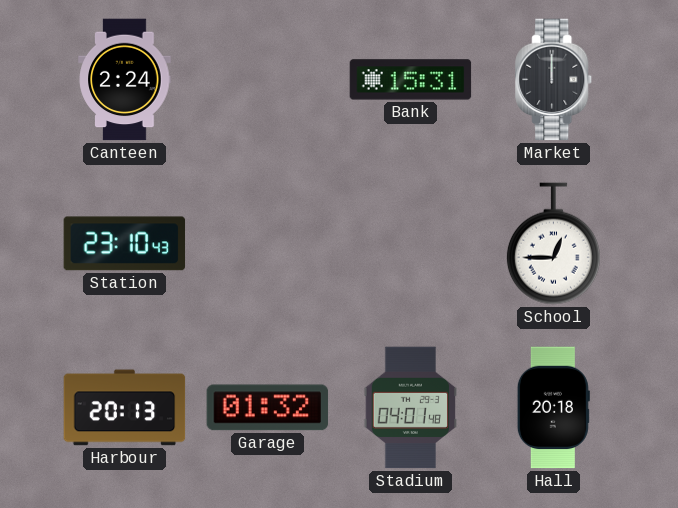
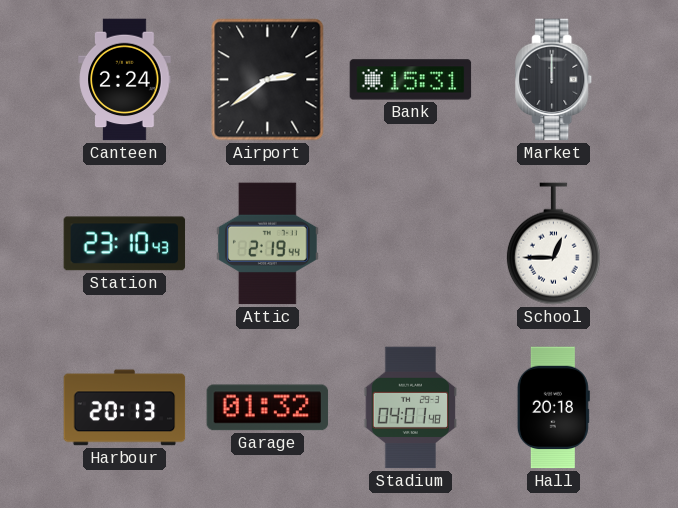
Airport: none -> 2:39 (268, 80)
Attic: none -> 2:19 (267, 244)
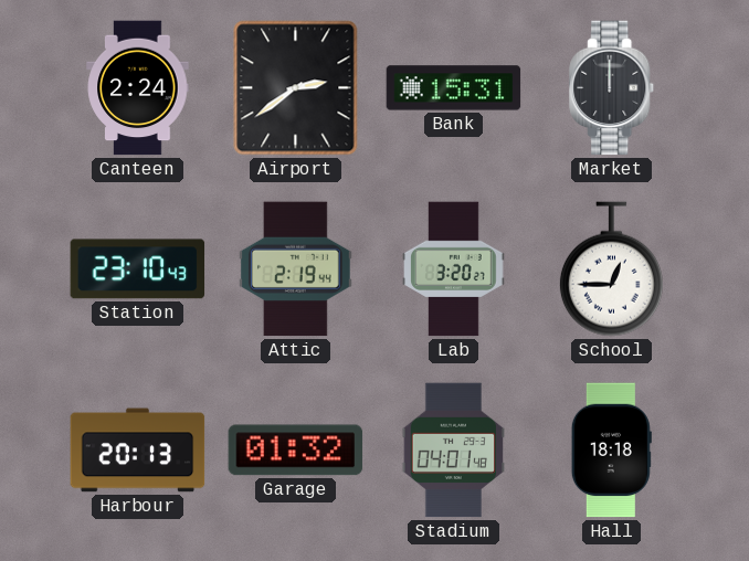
Lab: none -> 3:20 (454, 269)
Hall: 20:18 -> 18:18 (611, 451)
